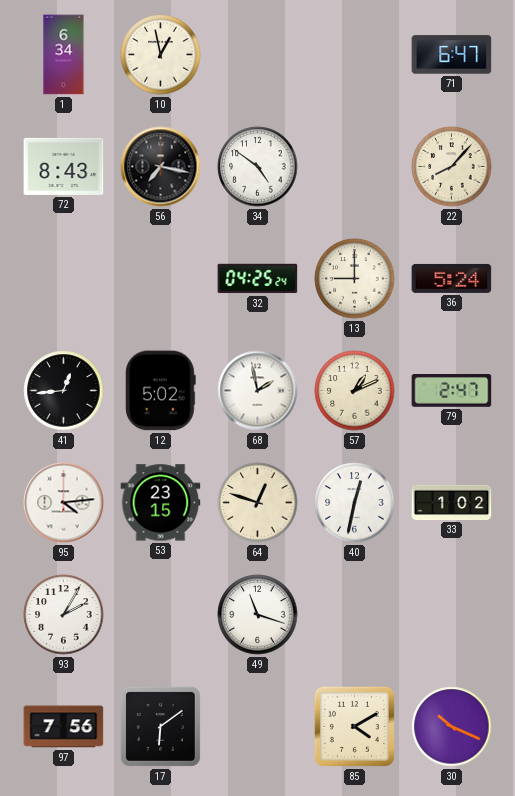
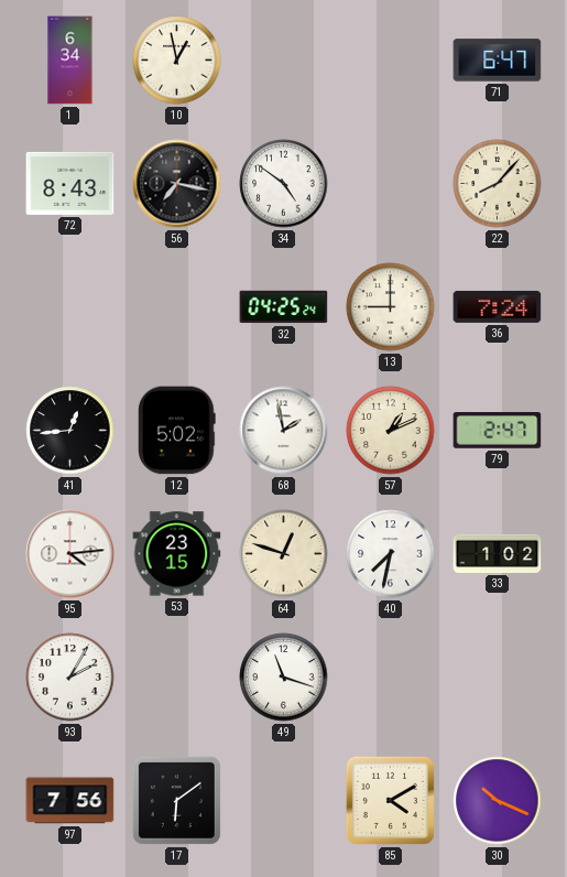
36: 5:24 -> 7:24 (498, 306)
40: 12:32 -> 7:32 (391, 554)
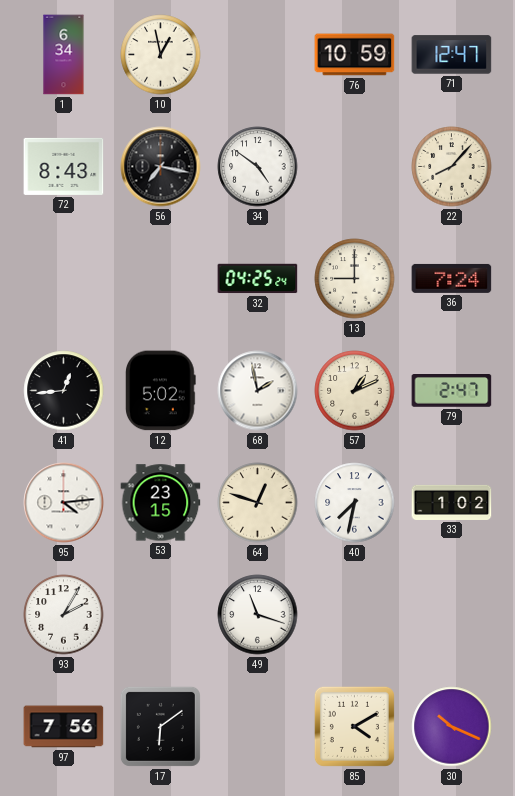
76: none -> 10:59 (355, 55)
71: 6:47 -> 12:47 (452, 55)
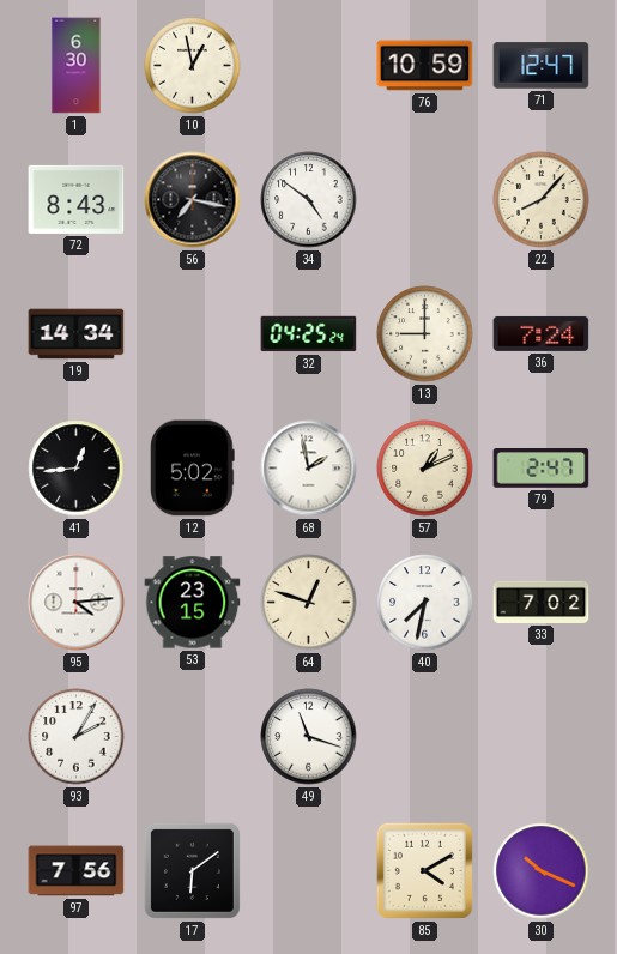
1: 6:34 -> 6:30 (77, 66)
19: none -> 14:34 (77, 334)
33: 1:02 -> 7:02 (542, 602)
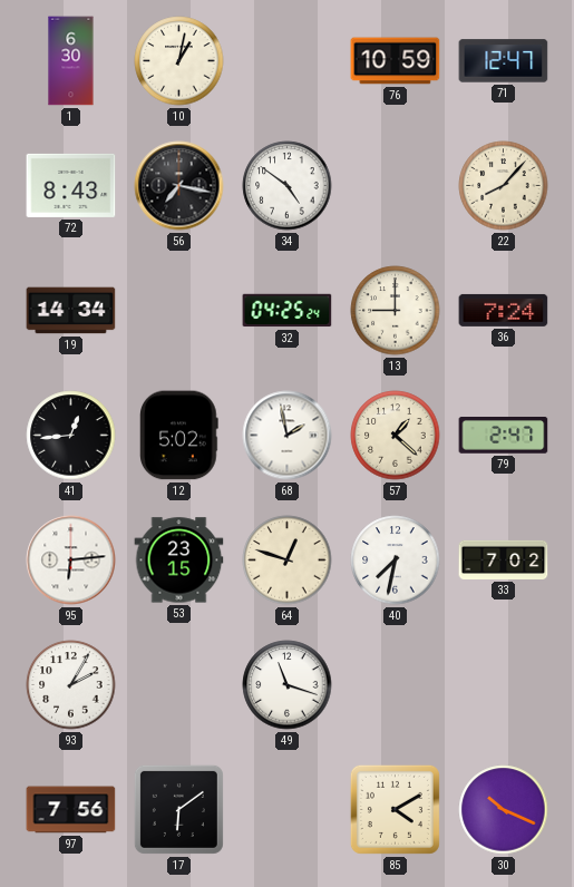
10: 12:58 -> 1:02 (179, 61)
57: 1:11 -> 1:22 (396, 436)
95: 4:14 -> 6:14 (71, 561)
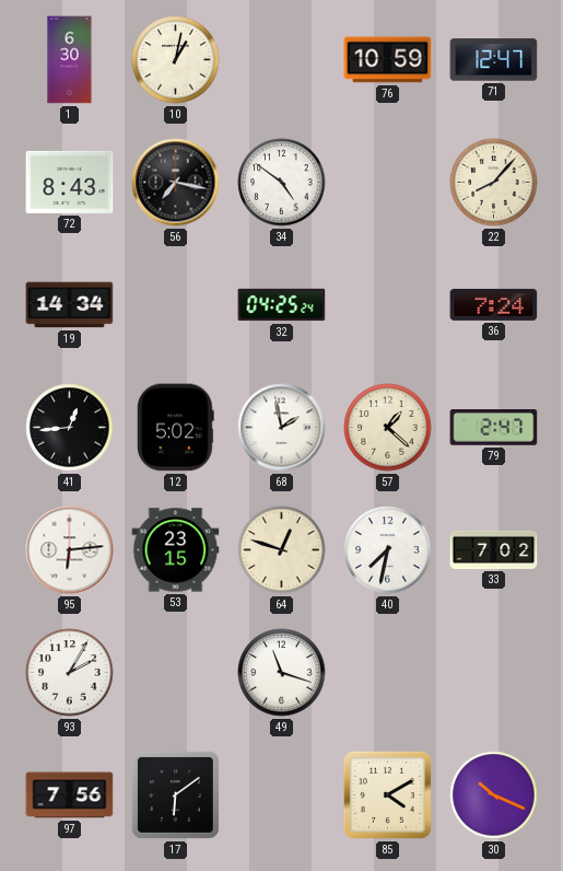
13: 9:00 -> none (396, 311)
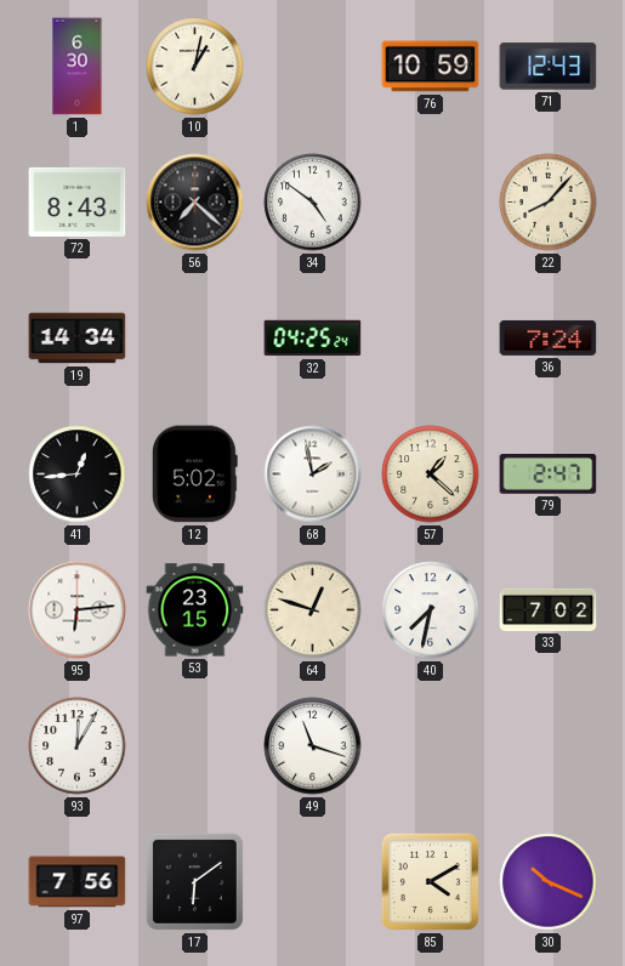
71: 12:47 -> 12:43 (549, 67)
56: 7:17 -> 7:22 (195, 203)
93: 2:05 -> 12:05 (78, 746)
